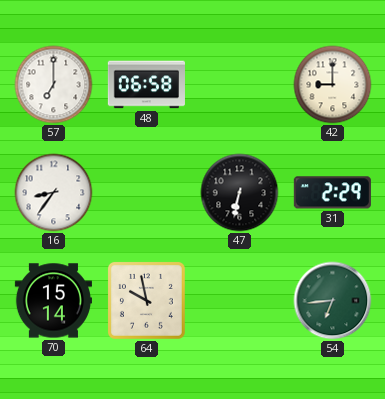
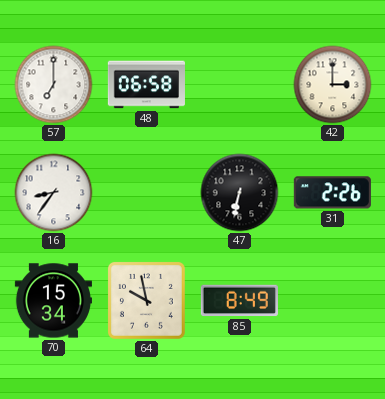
42: 9:00 -> 3:00 (333, 85)
31: 2:29 -> 2:26 (332, 193)
70: 15:14 -> 15:34 (53, 301)
85: none -> 8:49 (239, 301)
54: 6:44 -> none (333, 301)
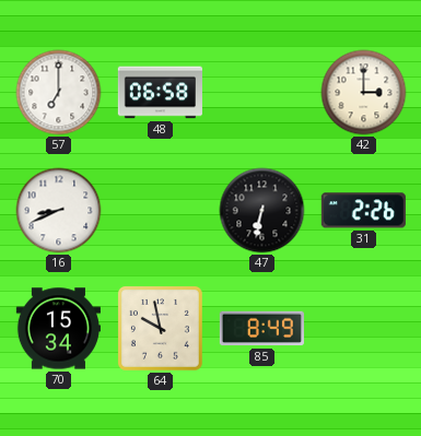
16: 8:36 -> 8:41 (59, 211)
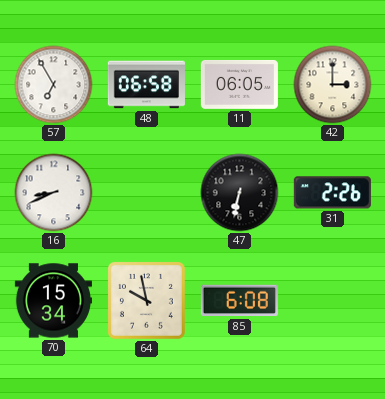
57: 7:00 -> 6:55 (54, 85)
11: none -> 06:05 (239, 85)
85: 8:49 -> 6:08 (239, 301)
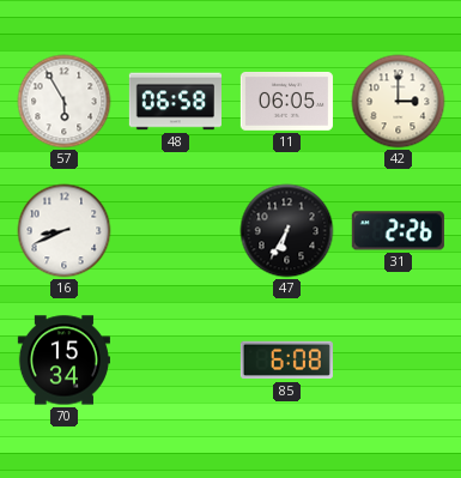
57: 6:55 -> 5:55 (65, 102)
47: 6:32 -> 6:35 (287, 231)
64: 9:58 -> none (146, 300)
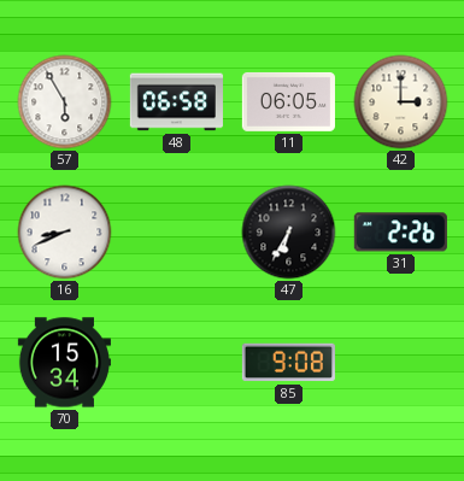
85: 6:08 -> 9:08 (288, 363)
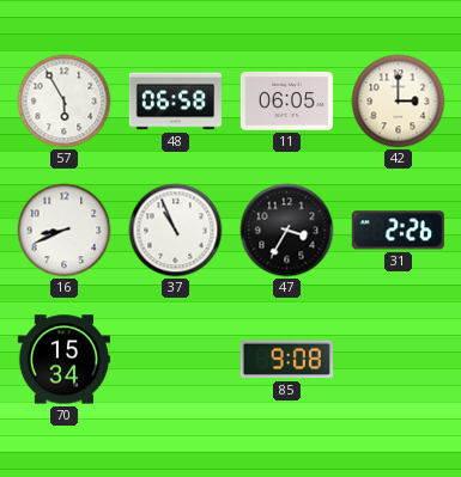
37: none -> 10:56 (176, 231)
47: 6:35 -> 3:35 (287, 231)
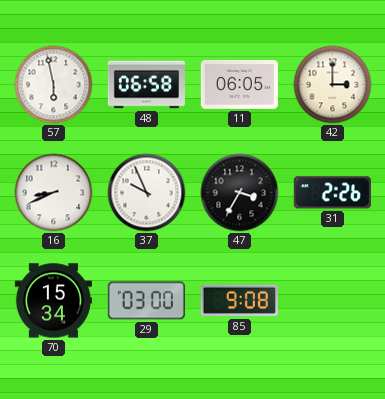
57: 5:55 -> 5:58 (54, 85)
37: 10:56 -> 9:56 (147, 193)
29: none -> 03:00 (146, 301)
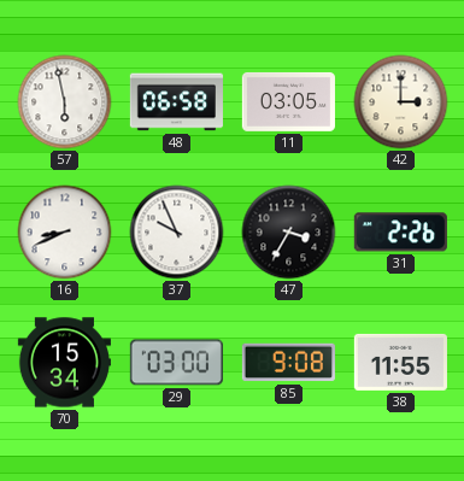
11: 06:05 -> 03:05 (288, 102)
38: none -> 11:55 (400, 362)
